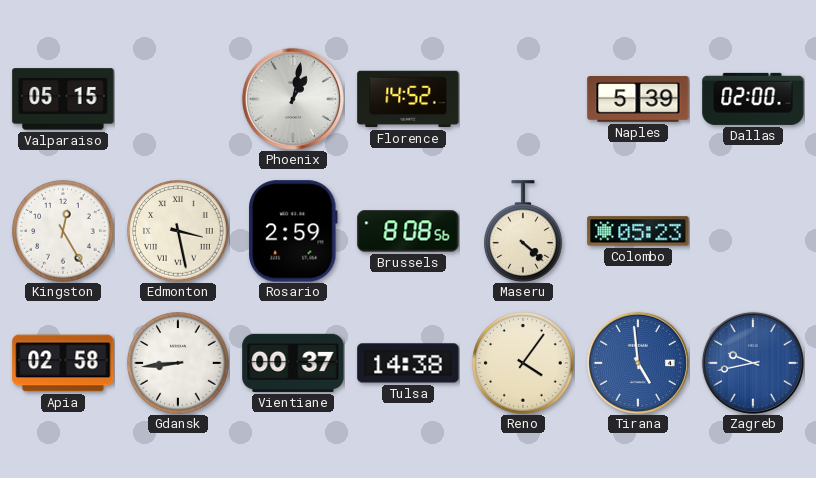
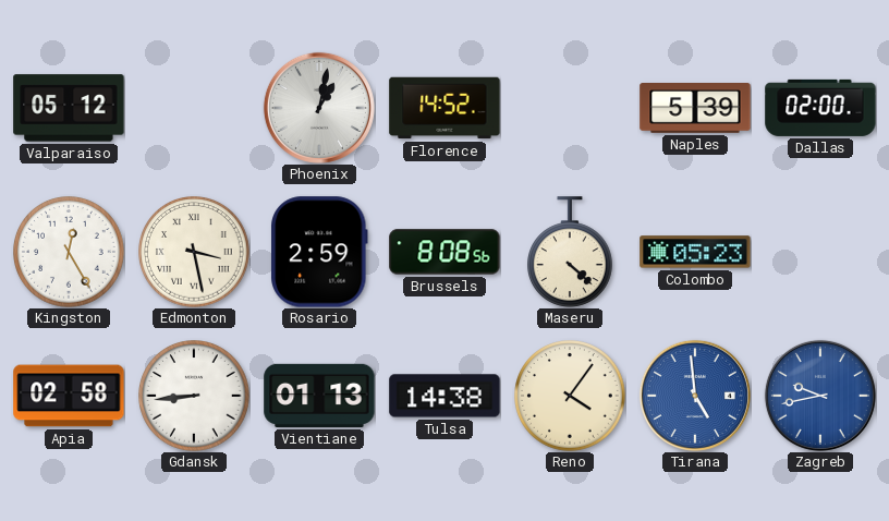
Valparaiso: 05:15 -> 05:12 (69, 108)
Vientiane: 00:37 -> 01:13 (319, 396)
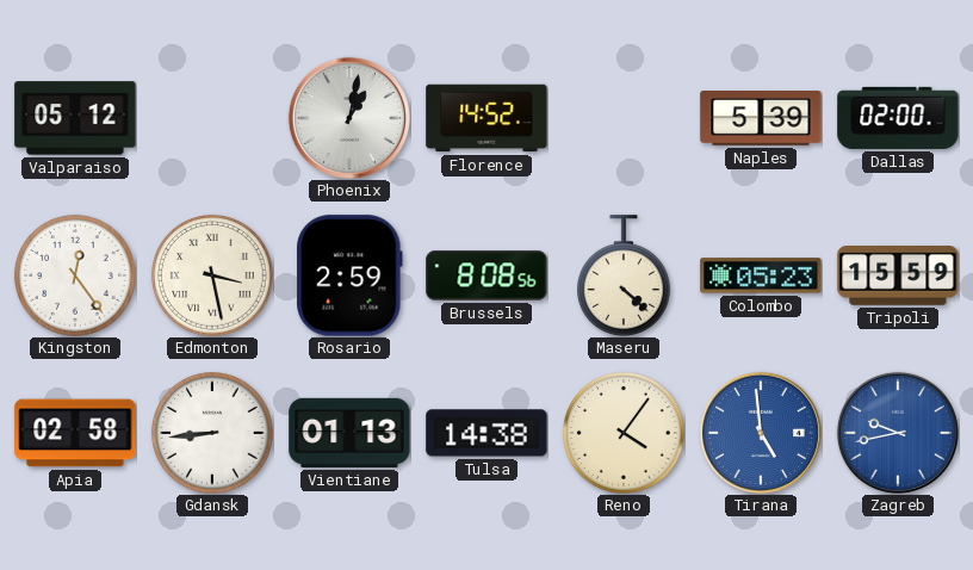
Kingston: 12:25 -> 12:24 (75, 275)
Tripoli: none -> 15:59 (898, 277)
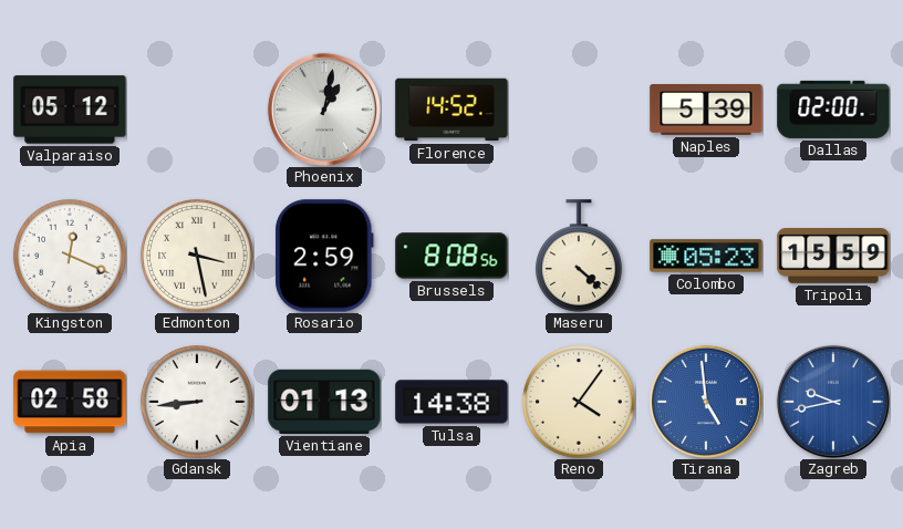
Kingston: 12:24 -> 12:19 (70, 256)
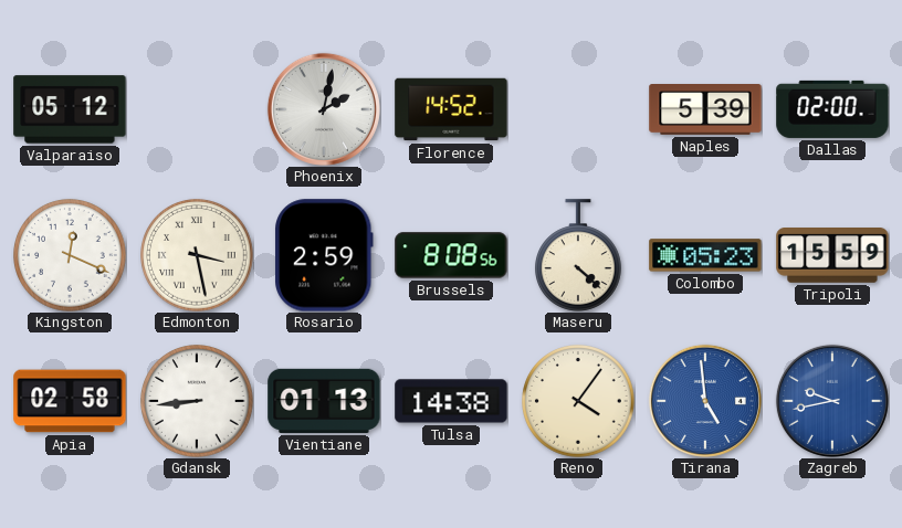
Phoenix: 1:02 -> 2:02 (324, 109)
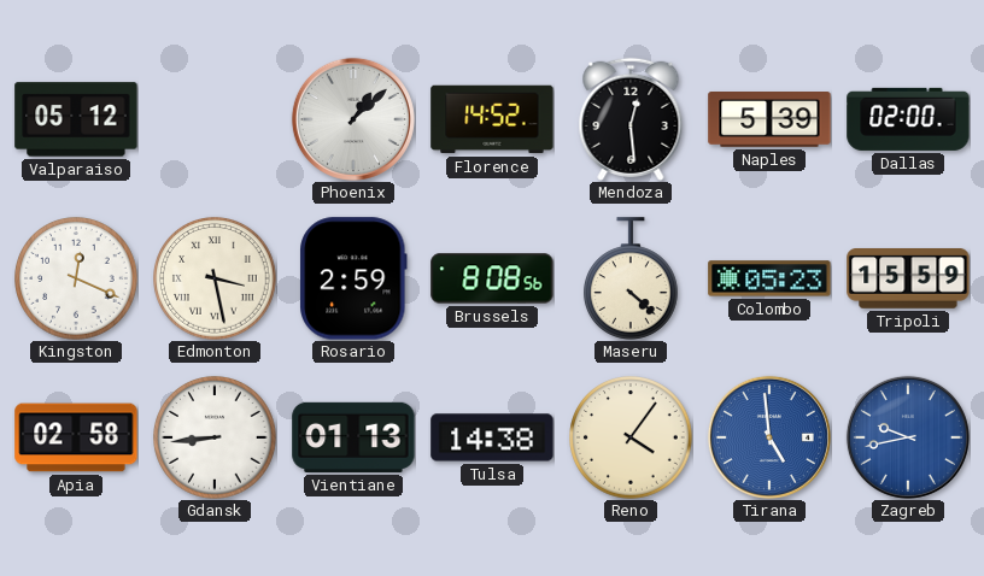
Phoenix: 2:02 -> 1:08 (353, 119)
Mendoza: none -> 12:29 (631, 119)
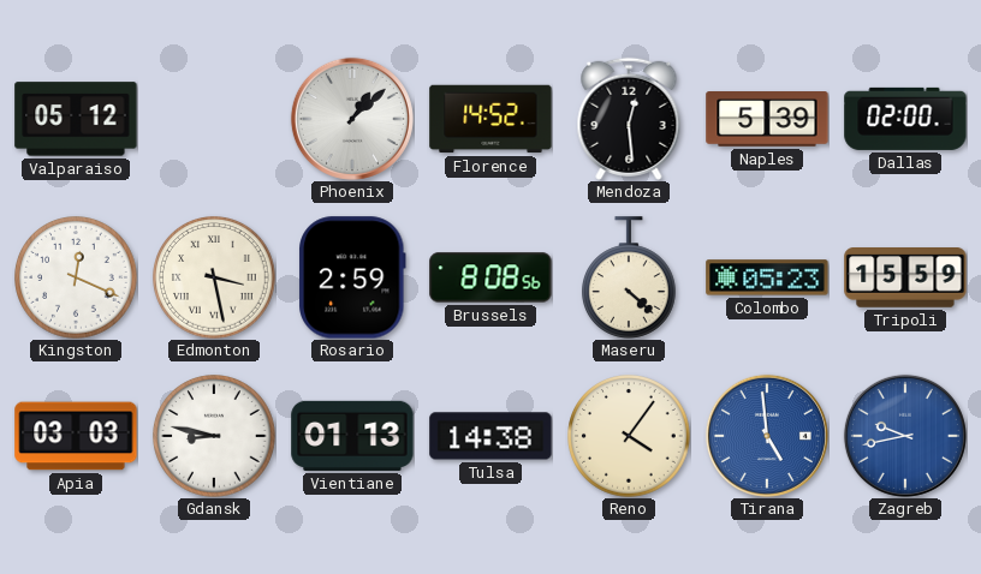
Apia: 02:58 -> 03:03 (76, 436)
Gdansk: 8:44 -> 8:47 (214, 436)
